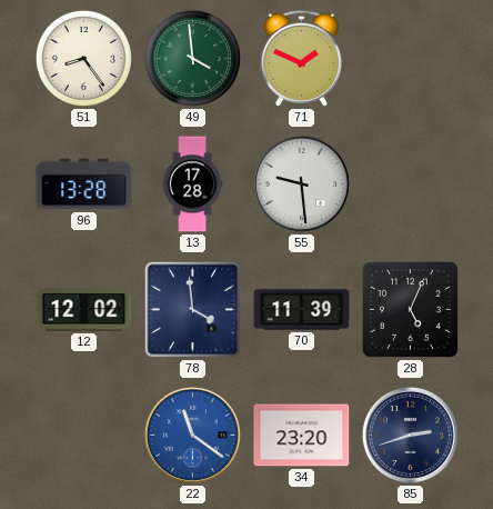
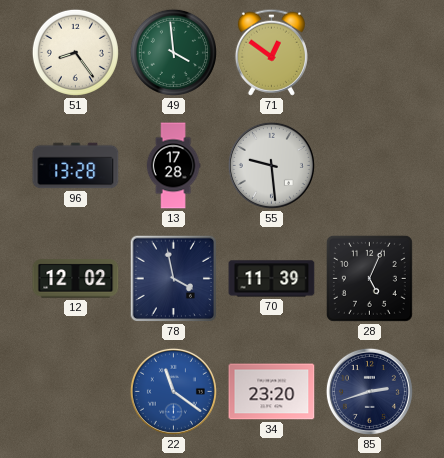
71: 1:49 -> 12:51 (271, 52)
78: 3:59 -> 3:58 (174, 279)
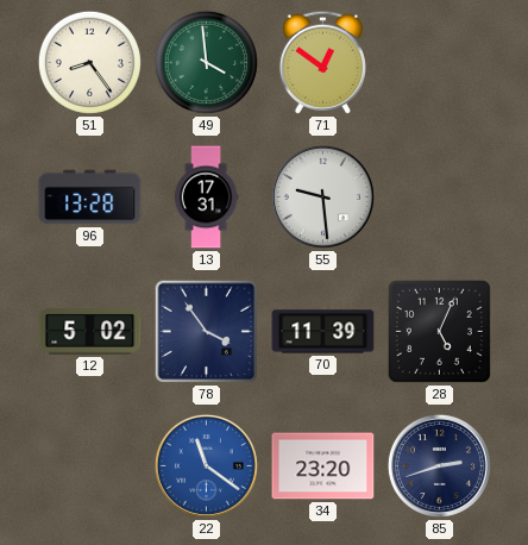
13: 17:28 -> 17:31 (206, 198)
12: 12:02 -> 5:02 (90, 332)
78: 3:58 -> 3:54 (207, 332)
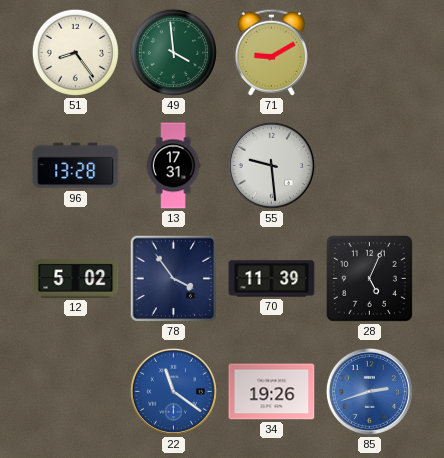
71: 12:51 -> 9:10 (271, 52)
34: 23:20 -> 19:26 (272, 392)
85 dial: navy -> blue (369, 391)
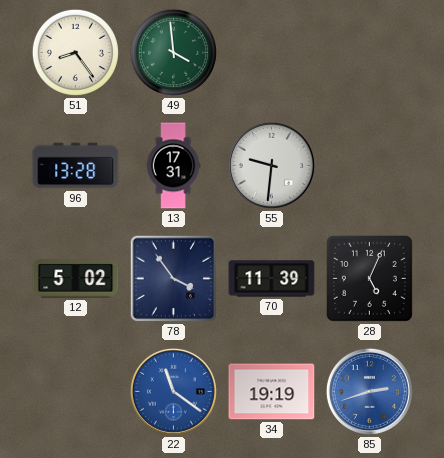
71: 9:10 -> none (271, 52)
55: 9:29 -> 9:31 (271, 165)
34: 19:26 -> 19:19 (272, 392)
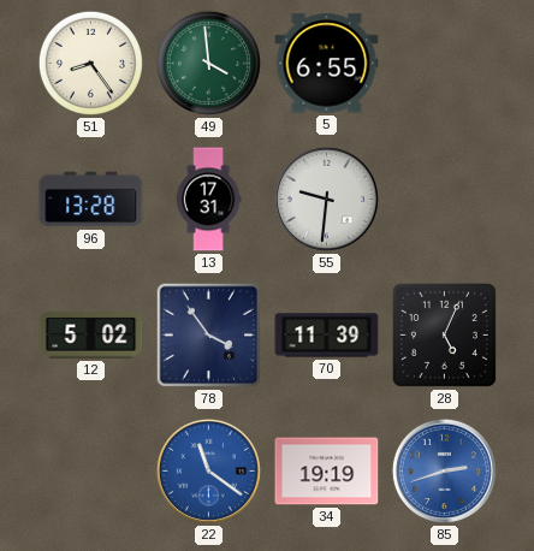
5: none -> 6:55 (327, 64)
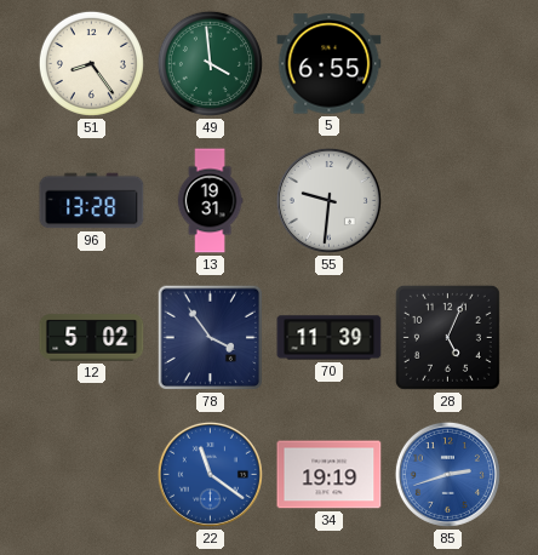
13: 17:31 -> 19:31 (210, 201)
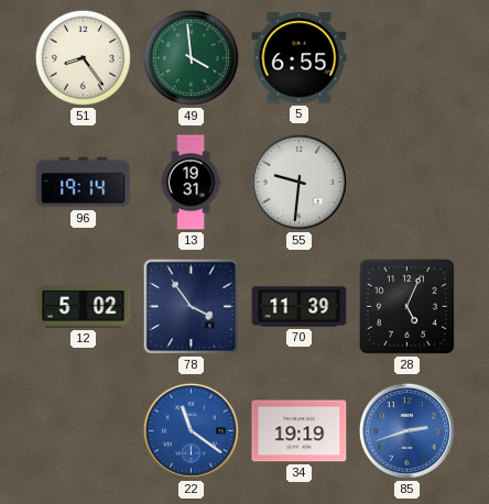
96: 13:28 -> 19:14 (84, 183)
